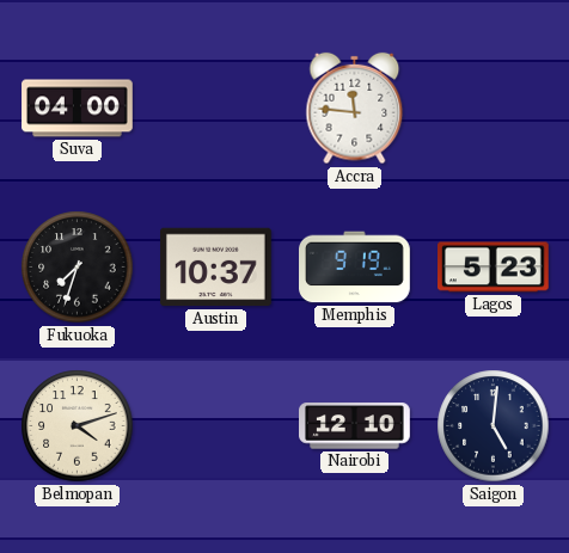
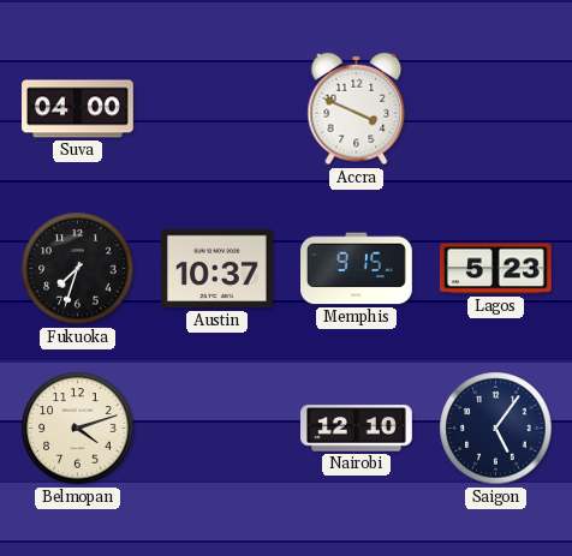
Accra: 11:46 -> 3:49 (357, 109)
Memphis: 9:19 -> 9:15 (357, 269)
Saigon: 5:01 -> 5:06 (496, 429)
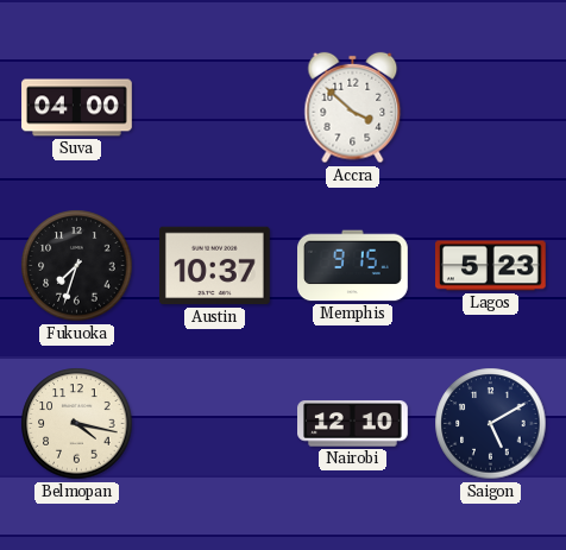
Accra: 3:49 -> 3:52 (353, 108)
Belmopan: 4:12 -> 4:17 (77, 424)
Saigon: 5:06 -> 5:10 (491, 424)
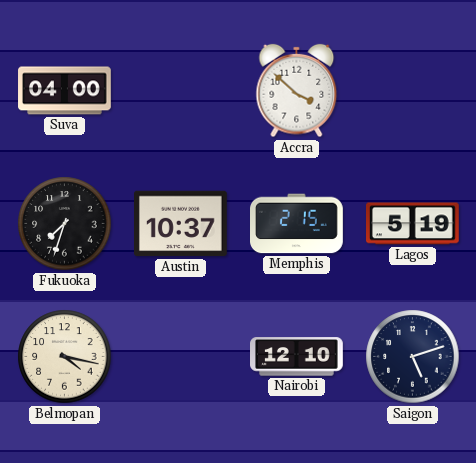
Memphis: 9:15 -> 2:15 (297, 224)
Lagos: 5:23 -> 5:19 (413, 224)
Saigon: 5:10 -> 5:12 (413, 357)
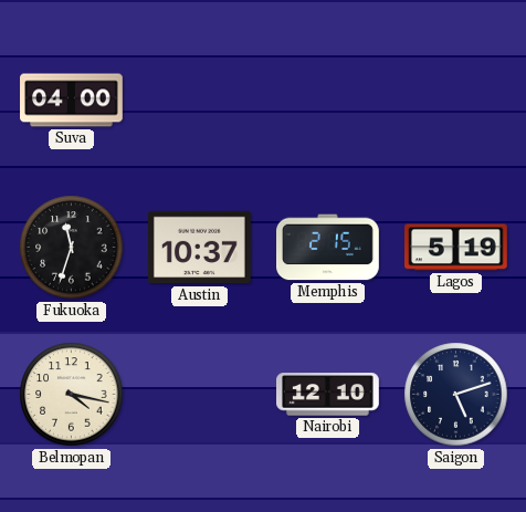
Accra: 3:52 -> none (297, 91)
Fukuoka: 7:33 -> 11:33 (72, 248)
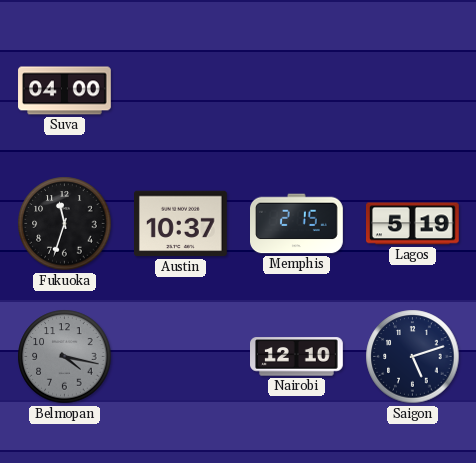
Belmopan dial: cream -> grey (65, 357)
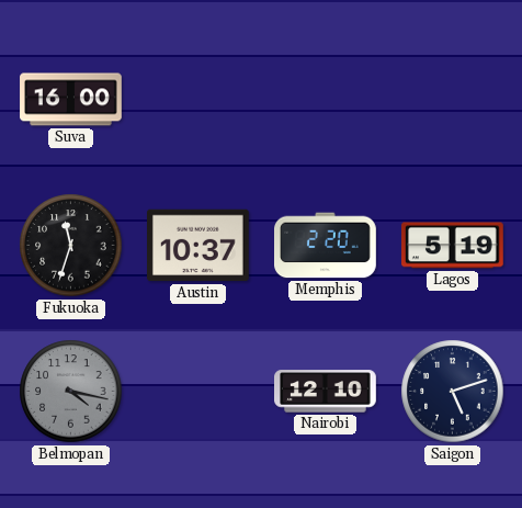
Suva: 04:00 -> 16:00 (71, 100)
Memphis: 2:15 -> 2:20 (326, 246)
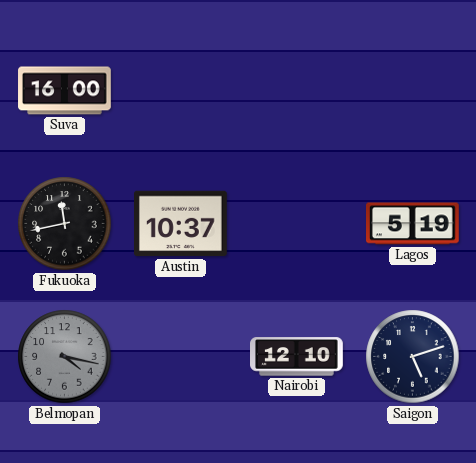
Fukuoka: 11:33 -> 11:43 (65, 224)
Memphis: 2:20 -> none (326, 246)
